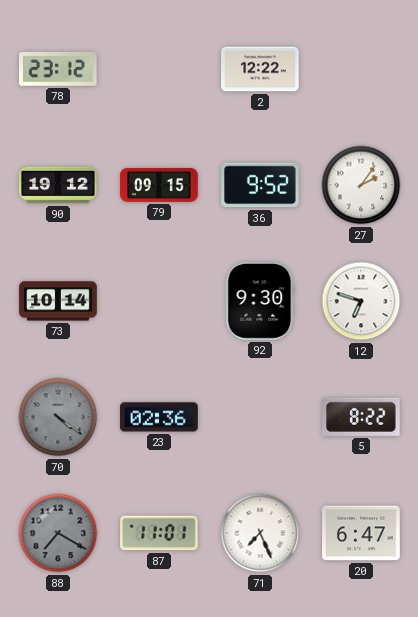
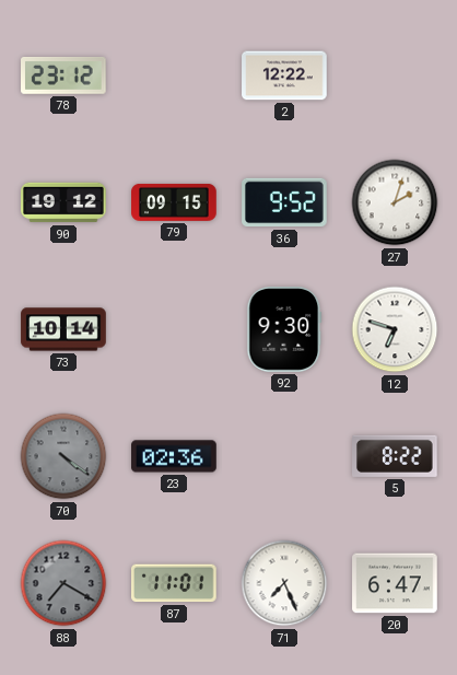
27: 2:06 -> 2:03 (395, 202)
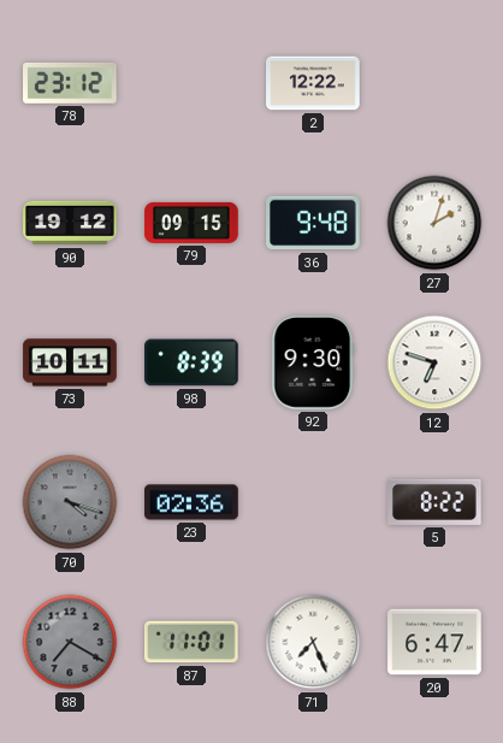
36: 9:52 -> 9:48 (313, 223)
73: 10:14 -> 10:11 (70, 362)
98: none -> 8:39 (193, 362)
70: 4:21 -> 4:18 (70, 502)
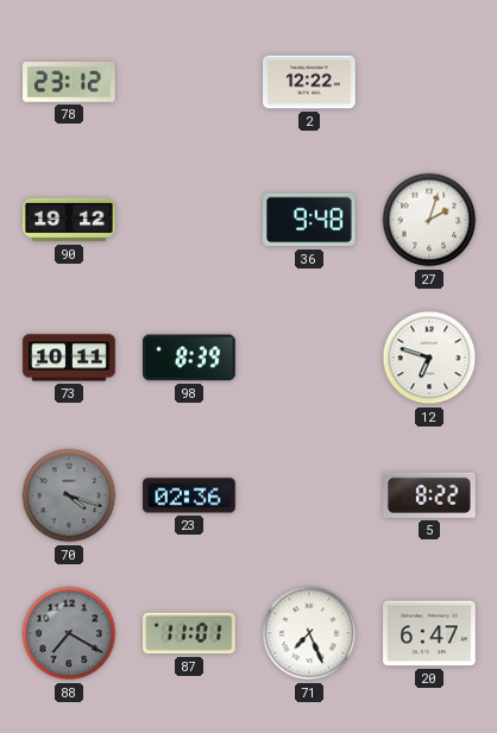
79: 09:15 -> none (191, 223)
92: 9:30 -> none (313, 362)
